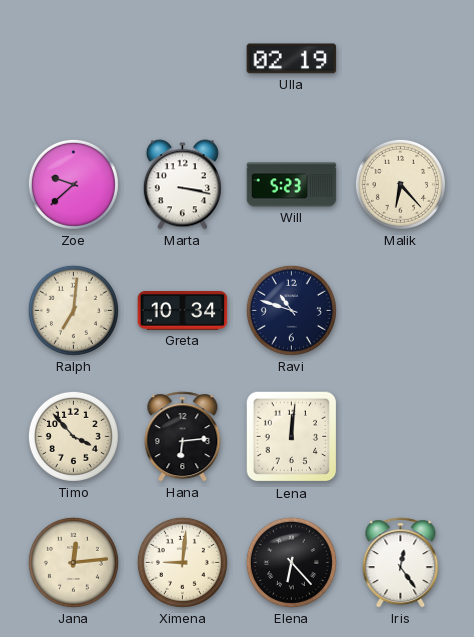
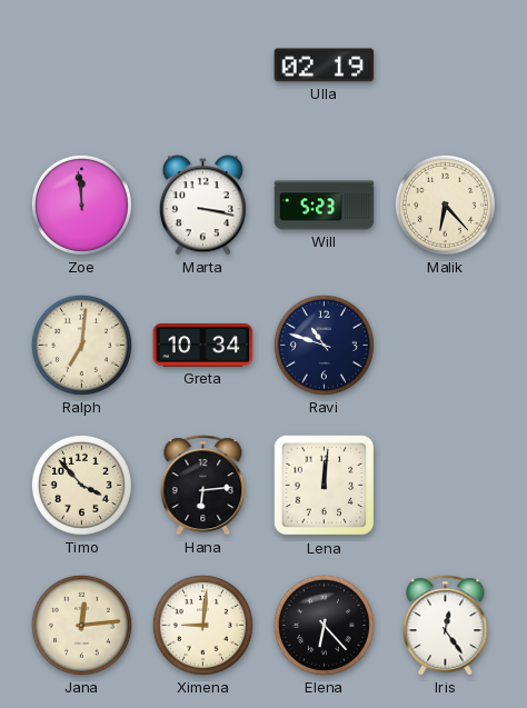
Zoe: 9:38 -> 11:59 (81, 205)
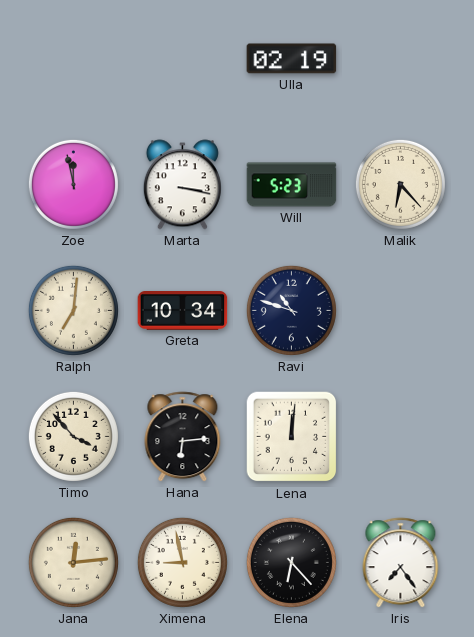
Zoe: 11:59 -> 11:58 (73, 184)
Ximena: 9:01 -> 8:58 (182, 562)
Iris: 12:24 -> 7:24 (401, 563)
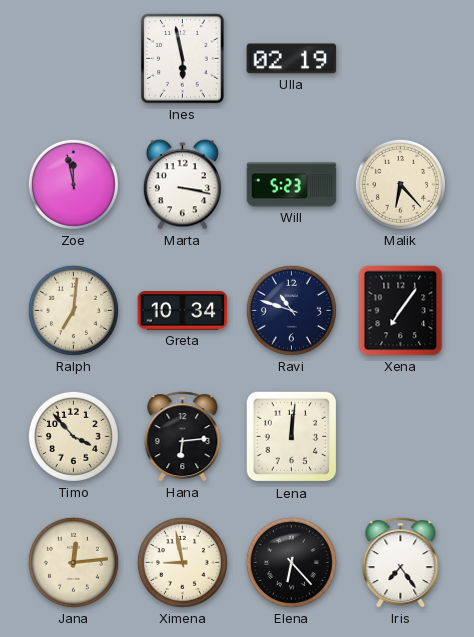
Ines: none -> 5:58 (183, 59)
Xena: none -> 7:06 (401, 311)
